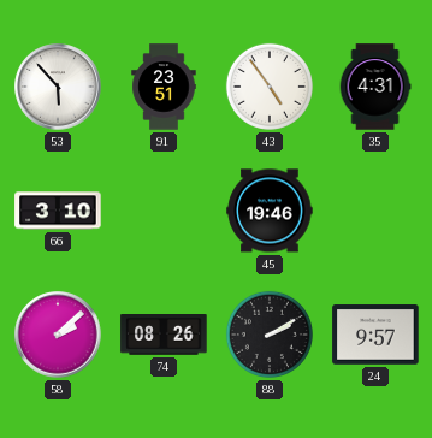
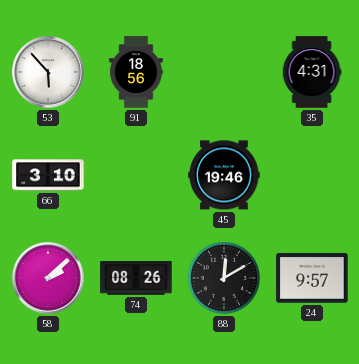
91: 23:51 -> 18:56 (136, 72)
43: 4:54 -> none (270, 87)
88: 2:10 -> 12:10 (224, 278)
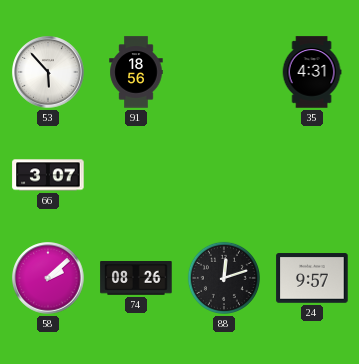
66: 3:10 -> 3:07 (48, 175)
45: 19:46 -> none (224, 175)
88: 12:10 -> 12:12 (224, 278)
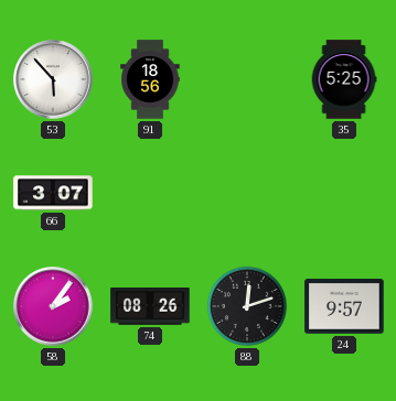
35: 4:31 -> 5:25 (344, 79)
58: 2:08 -> 2:06 (53, 306)
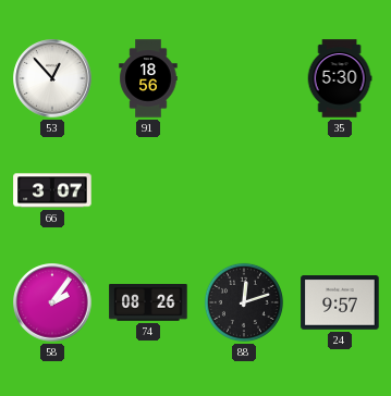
53: 5:53 -> 12:53 (52, 78)
35: 5:25 -> 5:30 (340, 78)
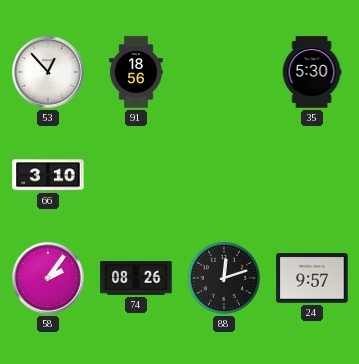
66: 3:07 -> 3:10 (48, 175)
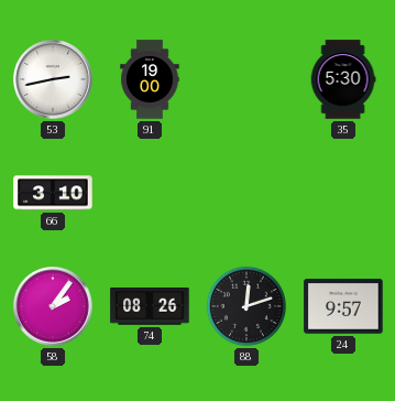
53: 12:53 -> 2:43 (53, 79)
91: 18:56 -> 19:00 (150, 79)
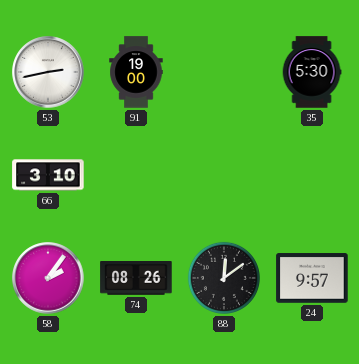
88: 12:12 -> 12:09 (224, 278)
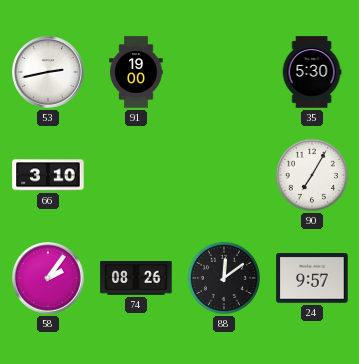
90: none -> 7:05 (312, 175)
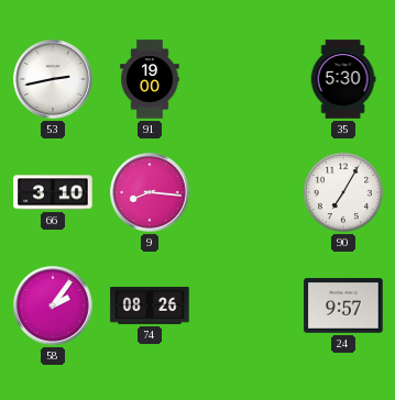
9: none -> 8:16 (150, 192)
88: 12:09 -> none (224, 278)
